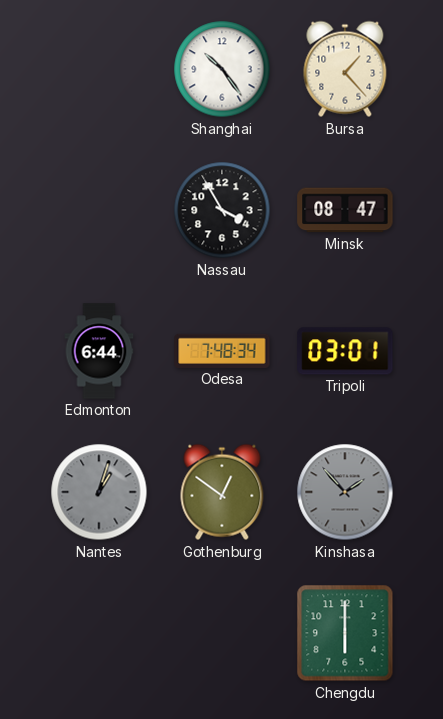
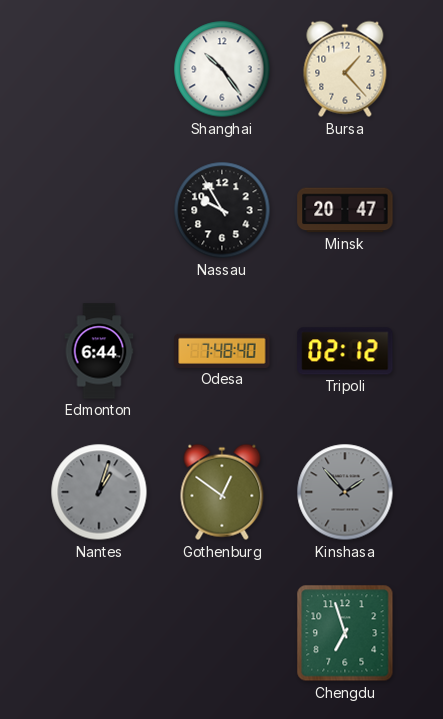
Nassau: 3:55 -> 9:55 (222, 210)
Minsk: 08:47 -> 20:47 (345, 210)
Odesa: 7:48:34 -> 7:48:40 (222, 351)
Tripoli: 03:01 -> 02:12 (345, 351)
Chengdu: 6:00 -> 6:57 (345, 633)
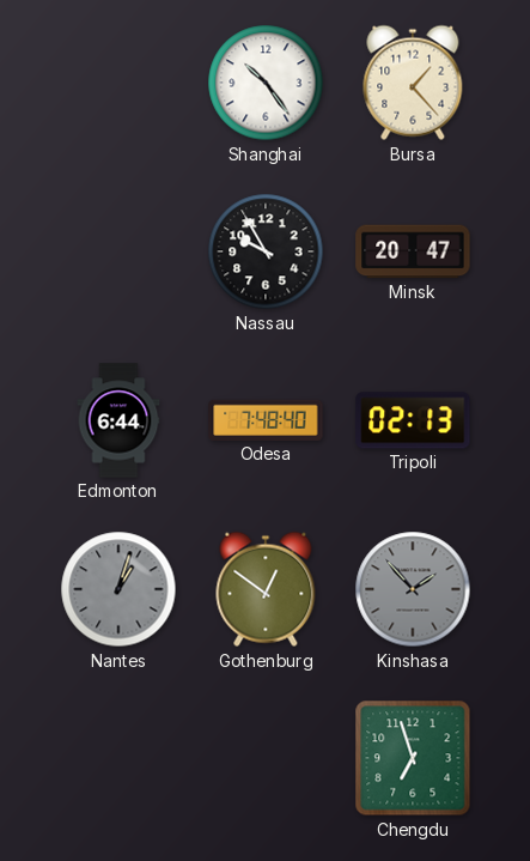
Tripoli: 02:12 -> 02:13 (413, 420)
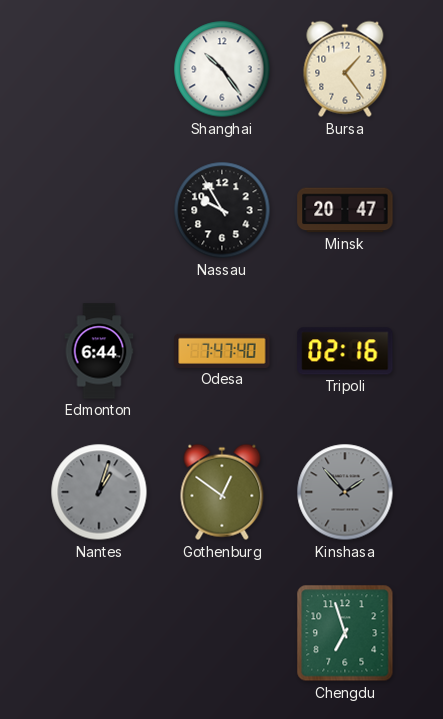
Bursa: 1:23 -> 1:24 (345, 69)
Odesa: 7:48 -> 7:47 (222, 351)
Tripoli: 02:13 -> 02:16 (345, 351)
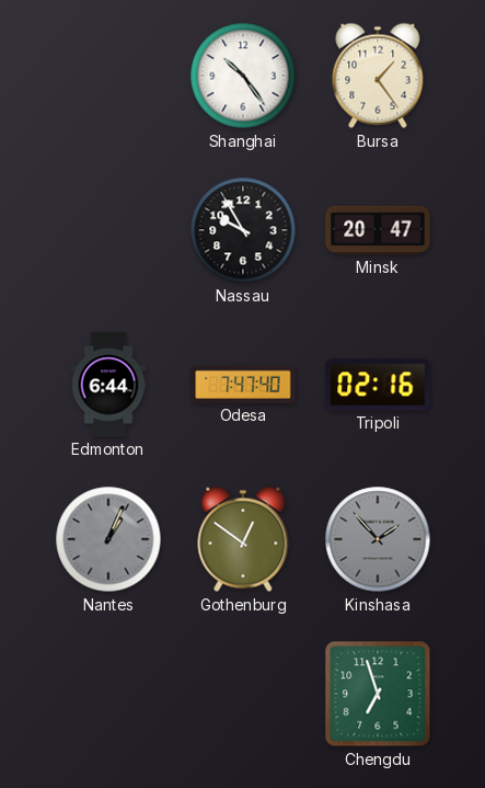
Nantes: 1:03 -> 1:04 (108, 539)
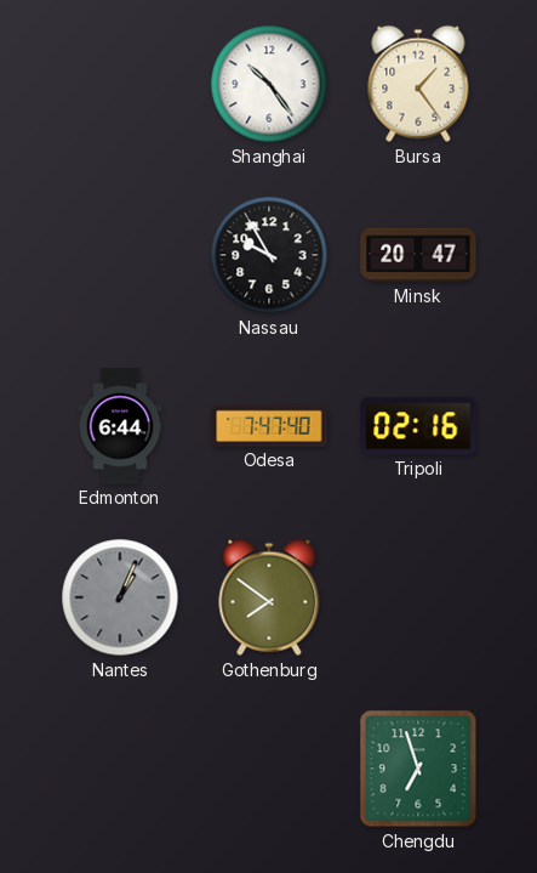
Gothenburg: 12:51 -> 7:51 (269, 597)
Kinshasa: 1:53 -> none (378, 539)
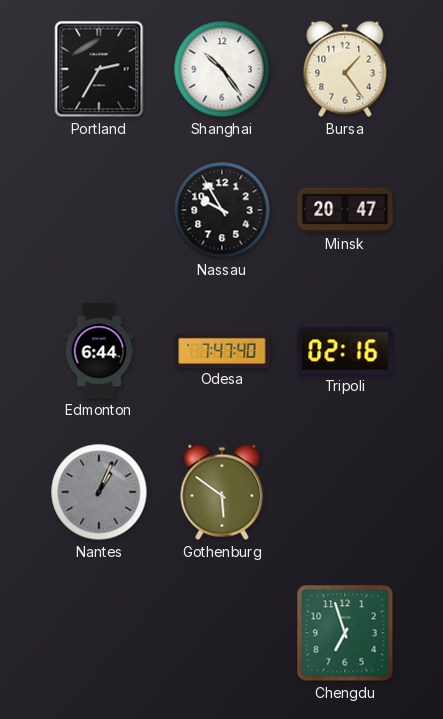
Portland: none -> 2:35 (99, 69)
Gothenburg: 7:51 -> 5:51 (222, 492)
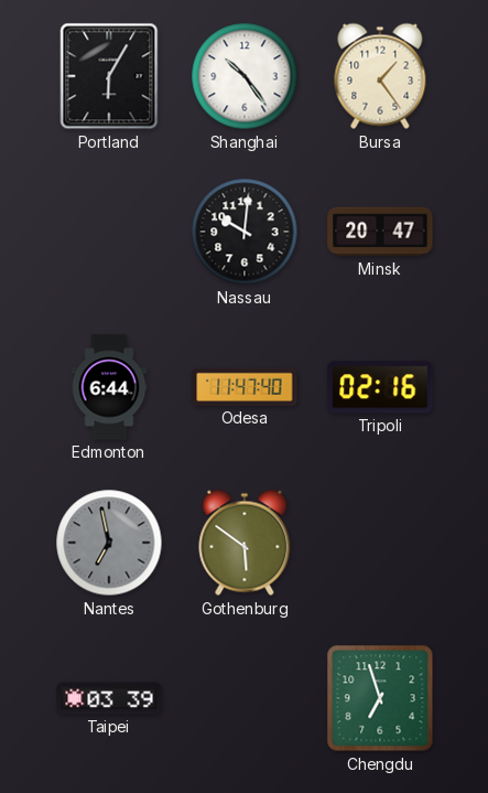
Portland: 2:35 -> 6:05 (109, 76)
Nassau: 9:55 -> 10:01 (245, 232)
Odesa: 7:47 -> 11:47 (245, 387)
Nantes: 1:04 -> 6:58 (109, 543)
Taipei: none -> 03:39 (109, 698)
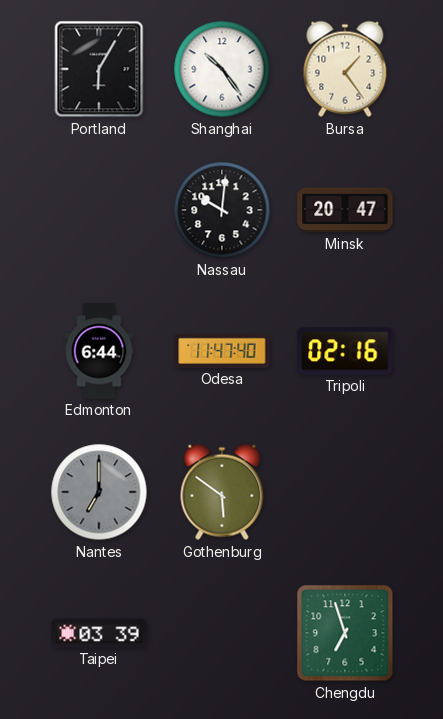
Nantes: 6:58 -> 7:00 (99, 492)
